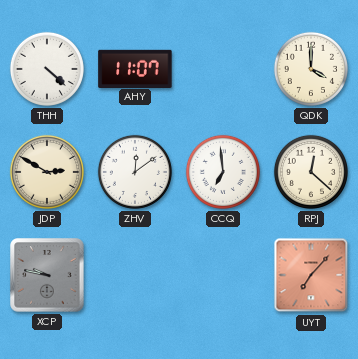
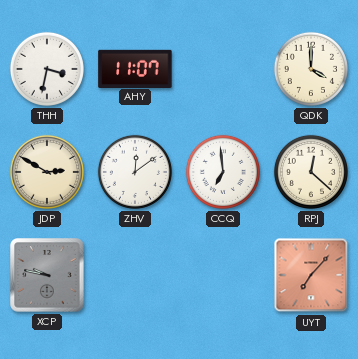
THH: 4:22 -> 3:32 (47, 69)
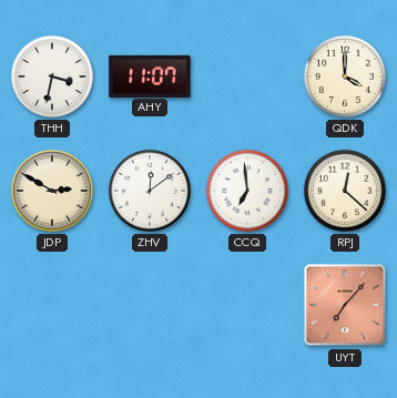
XCP: 9:47 -> none (47, 275)
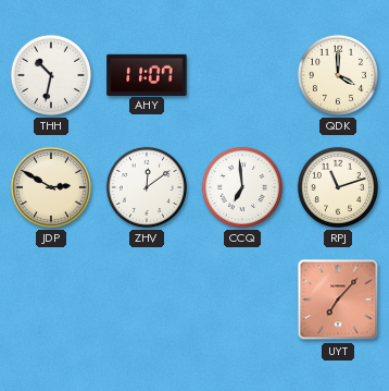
THH: 3:32 -> 10:32 (51, 75)
RPJ: 12:22 -> 11:12 (338, 187)
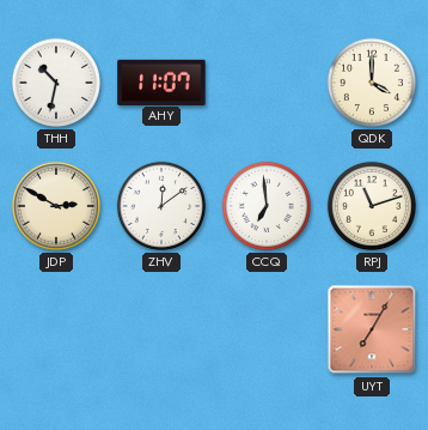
UYT: 7:07 -> 7:05 (372, 329)
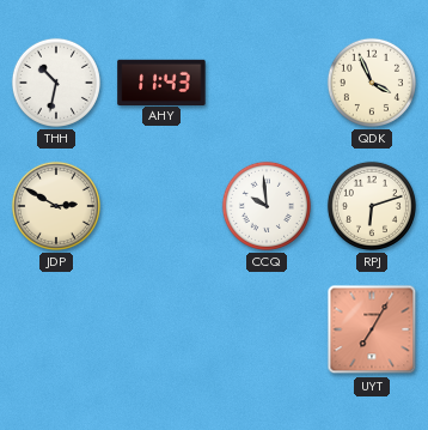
AHY: 11:07 -> 11:43 (161, 81)
QDK: 4:00 -> 3:56 (372, 83)
ZHV: 12:09 -> none (161, 206)
CCQ: 6:59 -> 9:59 (267, 206)
RPJ: 11:12 -> 6:12 (372, 206)
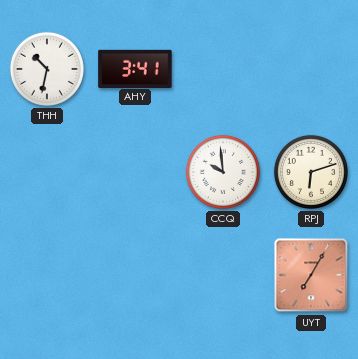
AHY: 11:43 -> 3:41 (135, 68)
QDK: 3:56 -> none (372, 83)
JDP: 2:50 -> none (56, 206)
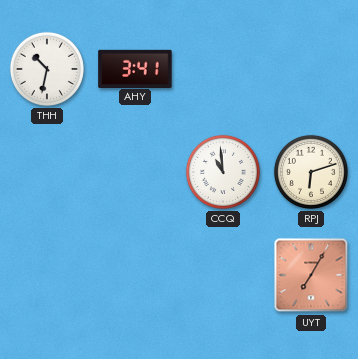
CCQ: 9:59 -> 10:59 (223, 172)
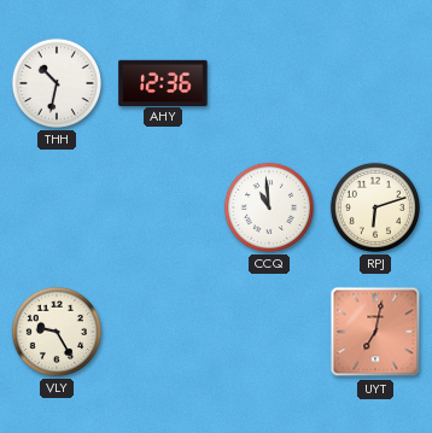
AHY: 3:41 -> 12:36 (163, 82)
VLY: none -> 9:25 (57, 332)
UYT: 7:05 -> 7:02 (375, 332)
